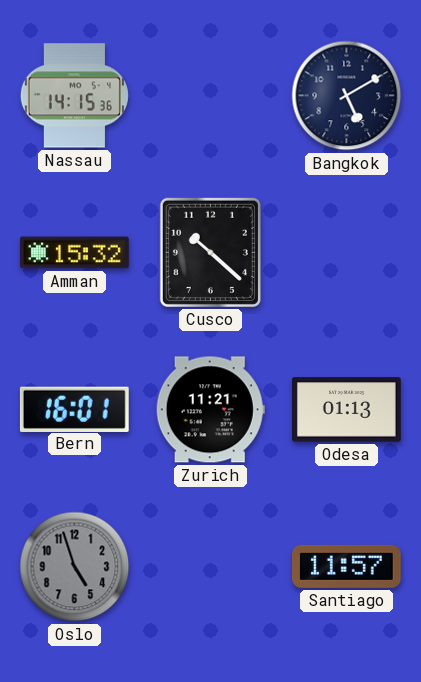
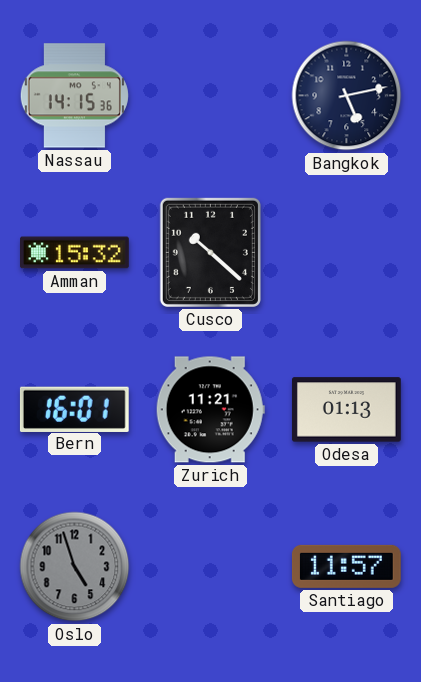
Bangkok: 5:10 -> 5:13 (347, 96)
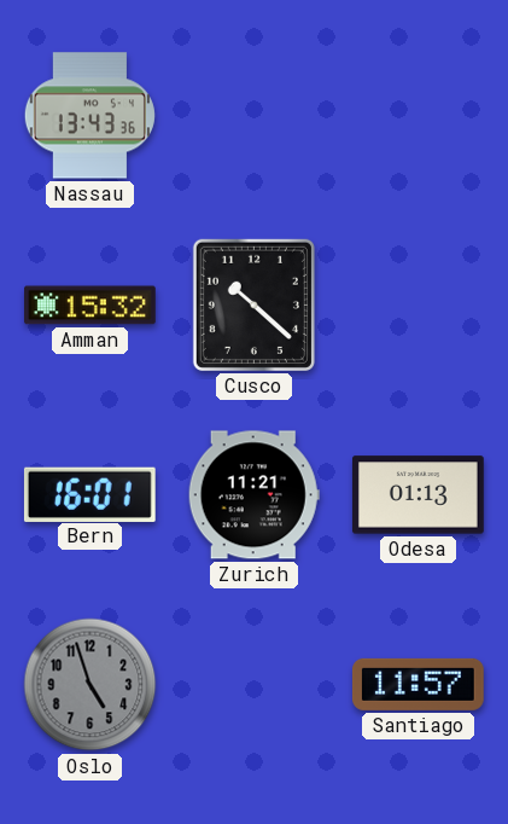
Nassau: 14:15 -> 13:43 (89, 116)
Bangkok: 5:13 -> none (347, 96)
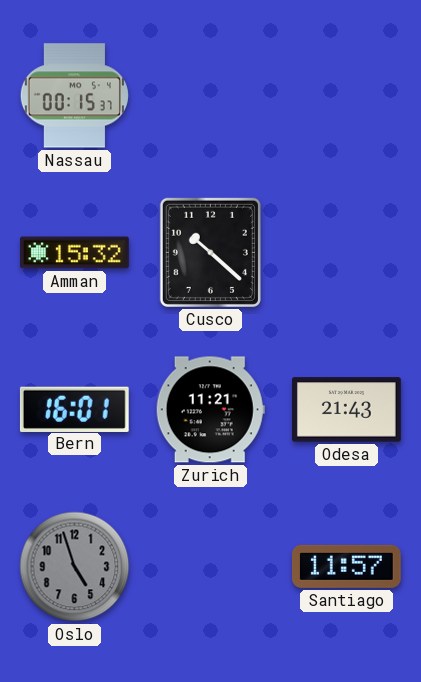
Nassau: 13:43 -> 00:15 (74, 96)
Odesa: 01:13 -> 21:43 (346, 410)
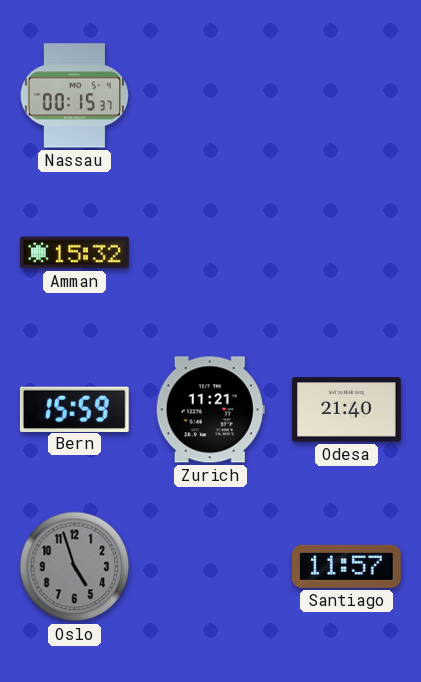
Cusco: 10:22 -> none (210, 252)
Bern: 16:01 -> 15:59 (74, 409)
Odesa: 21:43 -> 21:40 (346, 410)
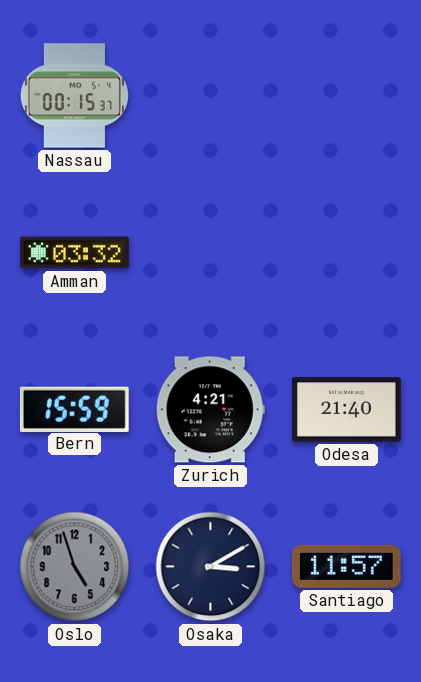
Amman: 15:32 -> 03:32 (75, 253)
Zurich: 11:21 -> 4:21 (210, 410)
Osaka: none -> 3:10 (211, 567)
